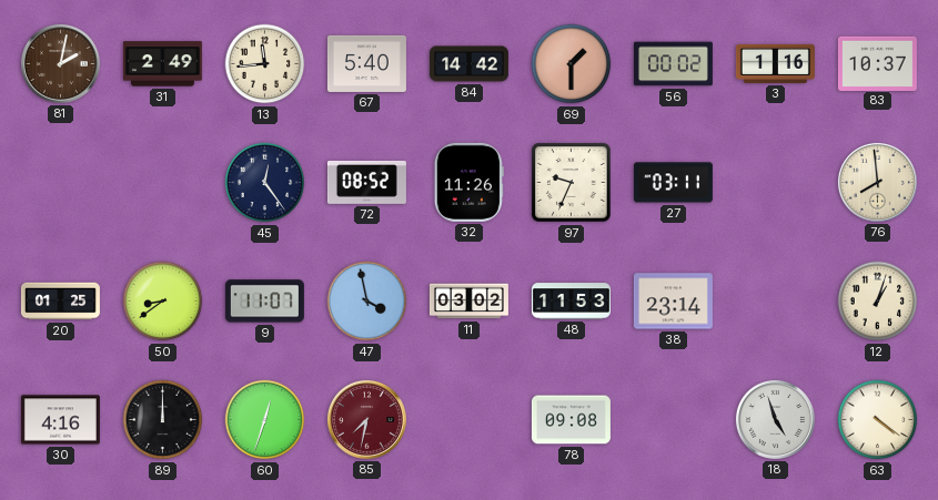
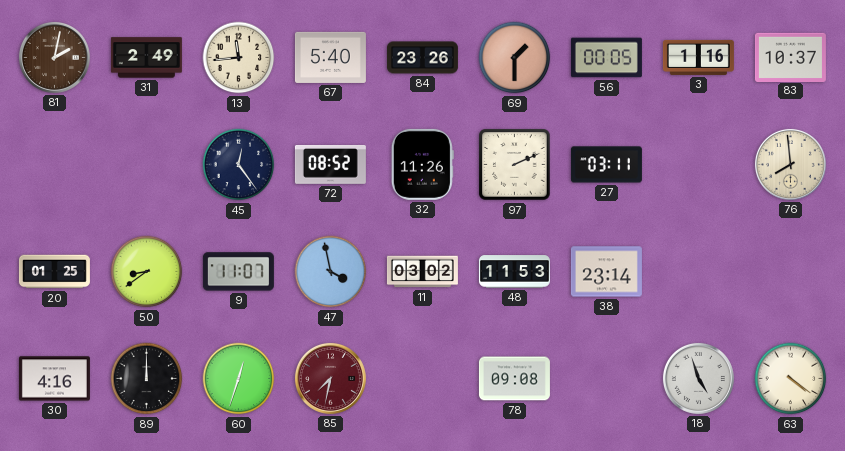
84: 14:42 -> 23:26 (422, 58)
56: 00:02 -> 00:05 (606, 58)
97: 9:34 -> 2:11 (515, 165)
12: 1:03 -> none (878, 302)
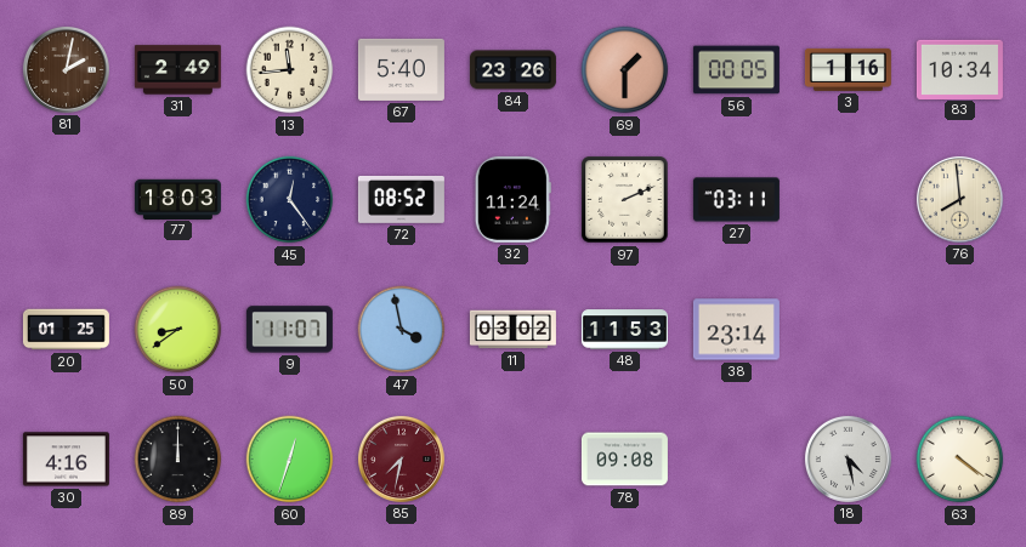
83: 10:37 -> 10:34 (959, 69)
77: none -> 18:03 (177, 199)
32: 11:26 -> 11:24 (512, 199)
18: 4:57 -> 4:28 (848, 458)
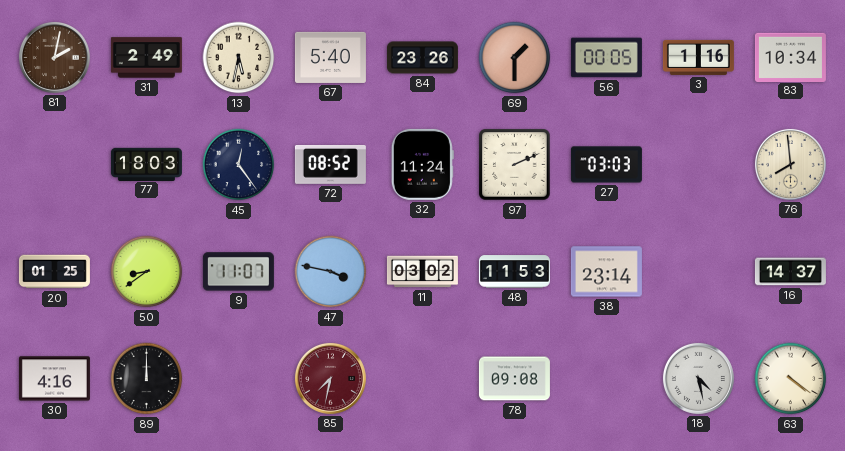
13: 11:44 -> 5:32 (239, 58)
27: 03:11 -> 03:03 (606, 165)
47: 3:58 -> 3:47 (331, 272)
16: none -> 14:37 (790, 272)
60: 12:33 -> none (290, 460)
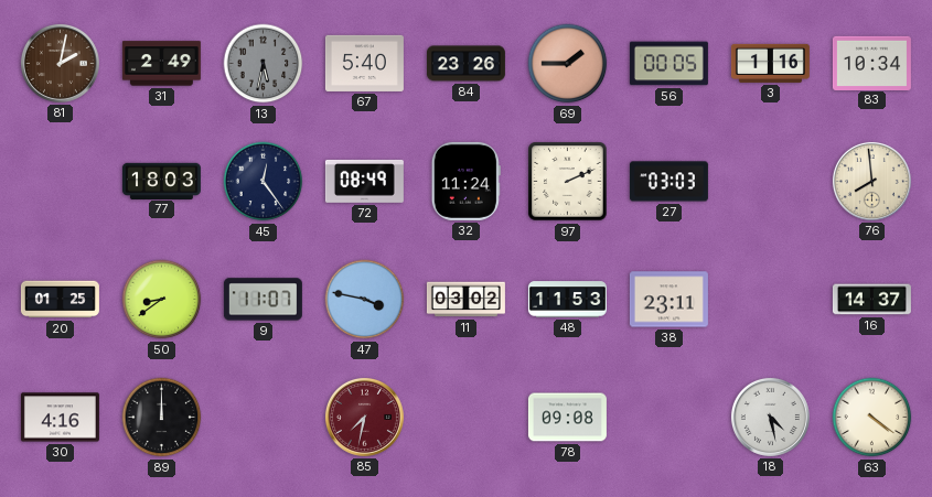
13 dial: cream -> grey (264, 64)
69: 1:30 -> 1:45 (568, 64)
72: 08:52 -> 08:49 (364, 181)
38: 23:14 -> 23:11 (668, 300)
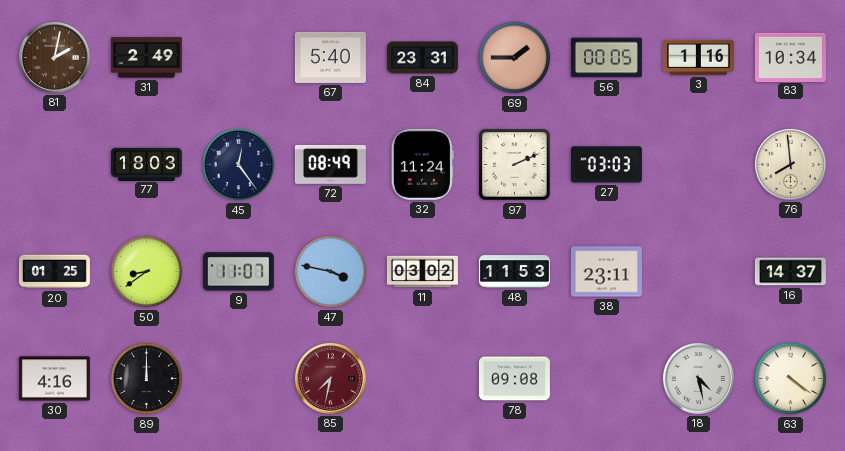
13: 5:32 -> none (264, 64)
84: 23:26 -> 23:31 (422, 58)
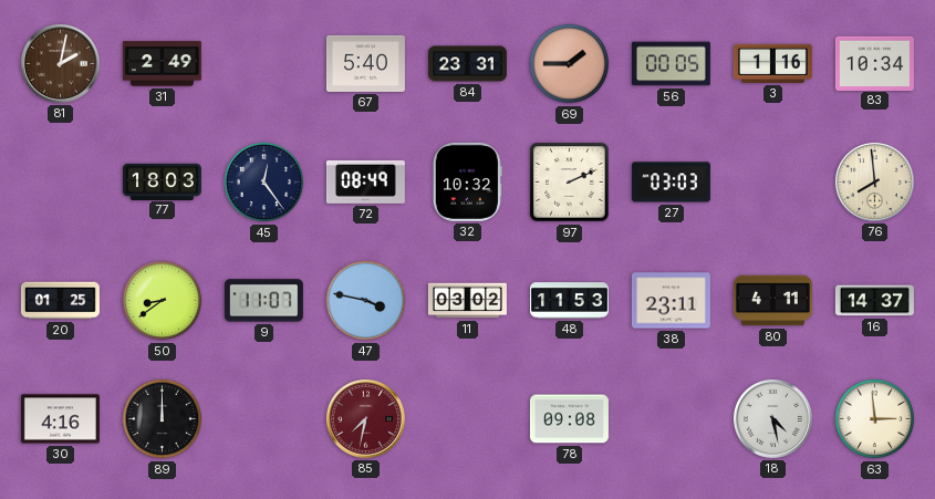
32: 11:24 -> 10:32 (467, 181)
80: none -> 4:11 (772, 301)
63: 4:21 -> 2:59 (875, 419)
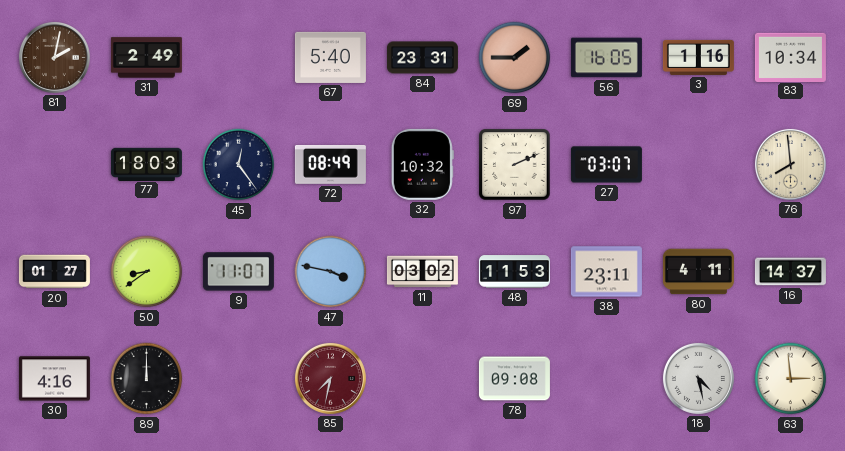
56: 00:05 -> 16:05 (606, 58)
27: 03:03 -> 03:07 (606, 165)
20: 01:25 -> 01:27 (54, 272)
